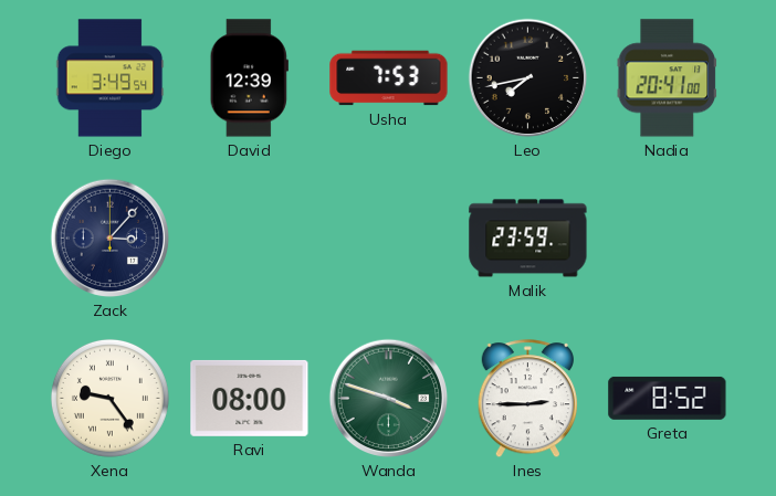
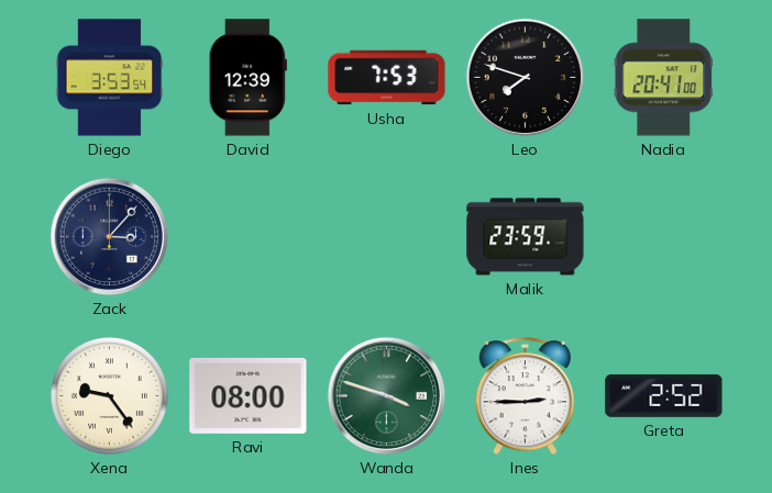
Diego: 3:49 -> 3:53 (110, 78)
Leo: 7:43 -> 7:48 (526, 78)
Greta: 8:52 -> 2:52 (664, 395)
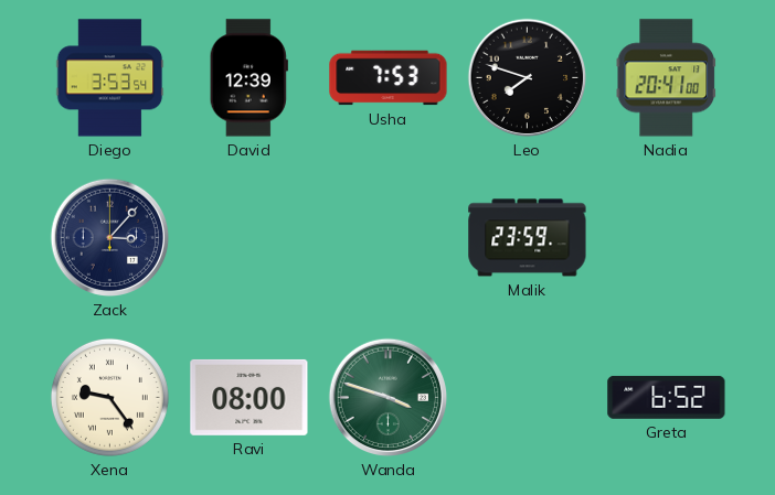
Ines: 2:45 -> none (525, 396)
Greta: 2:52 -> 6:52 (667, 397)
